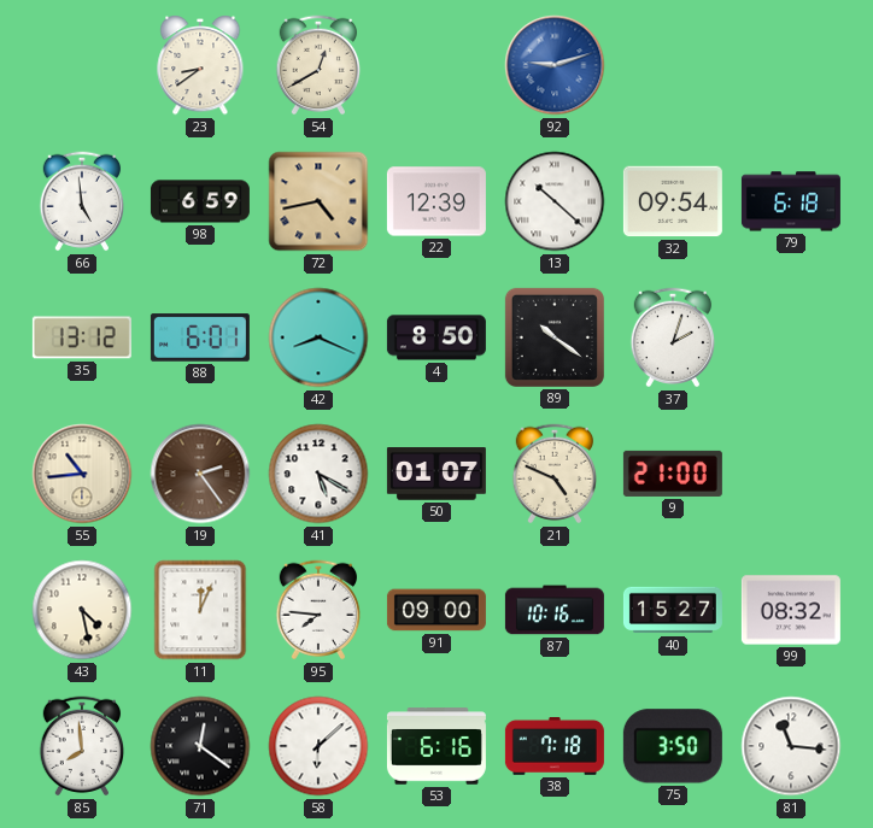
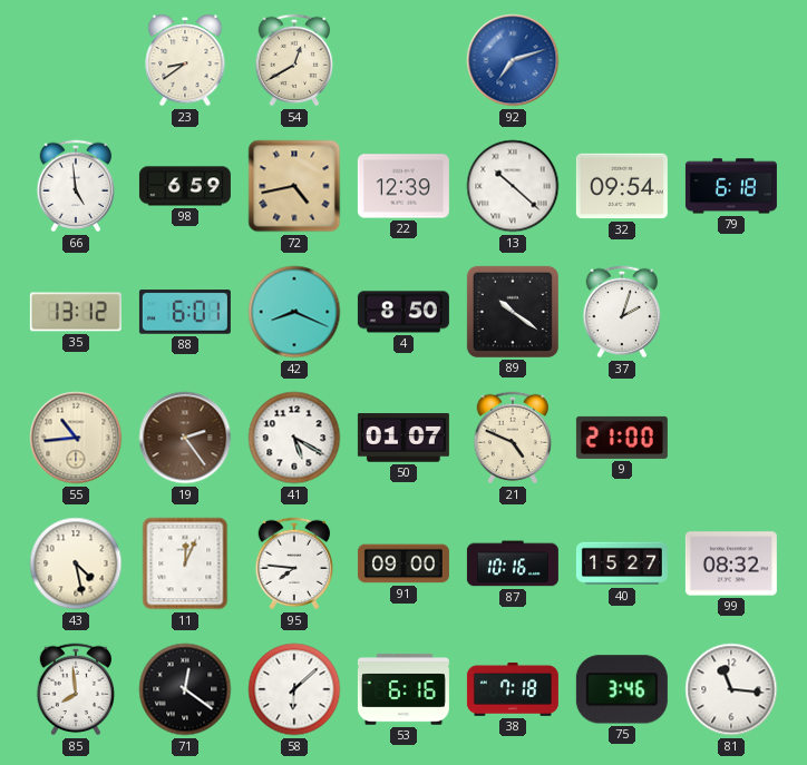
92: 9:12 -> 7:12 (513, 60)
75: 3:50 -> 3:46 (622, 689)
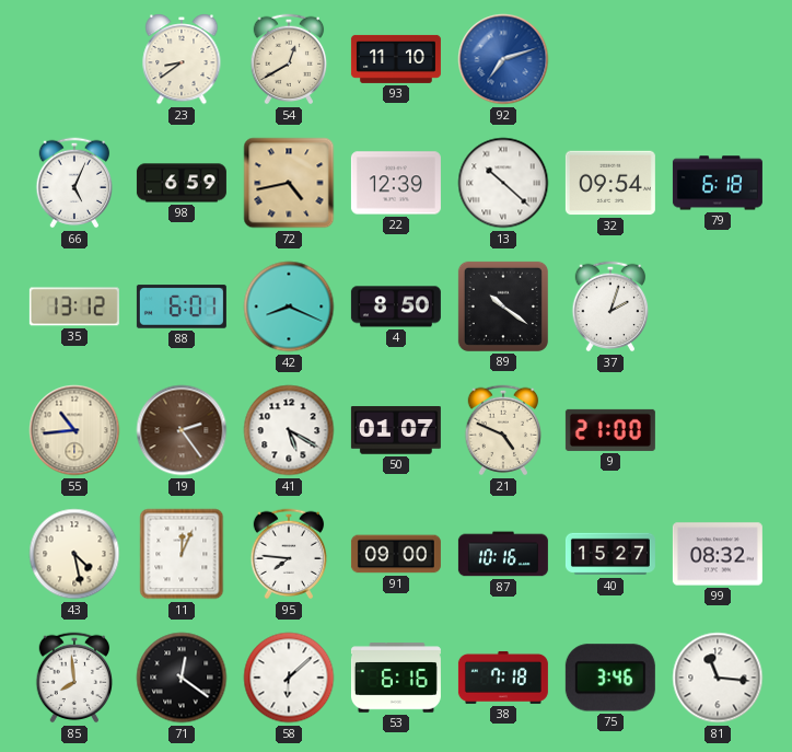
93: none -> 11:10 (396, 59)
66: 4:59 -> 5:04 (74, 183)
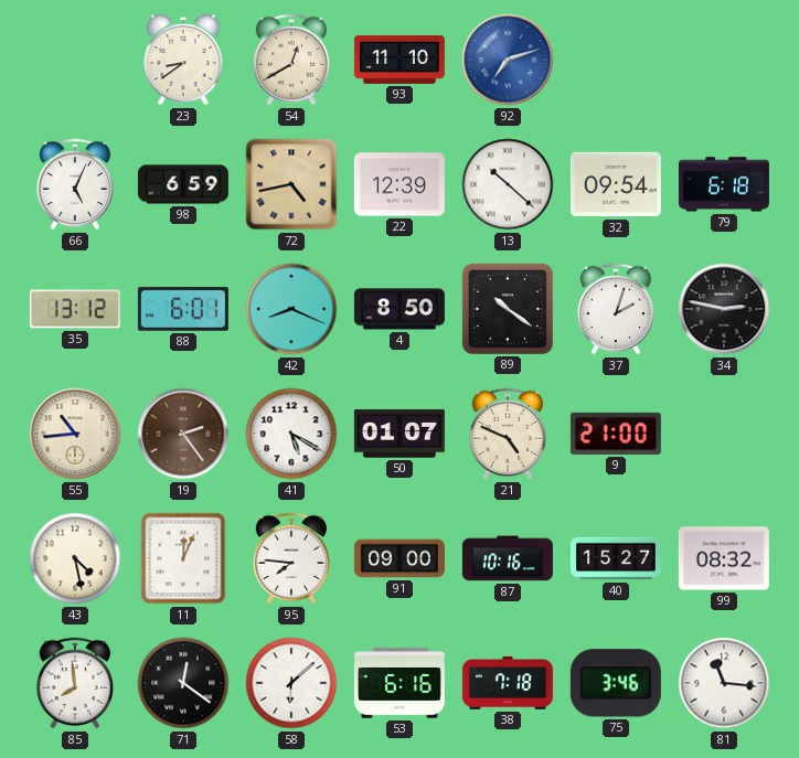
34: none -> 2:47 (724, 309)
